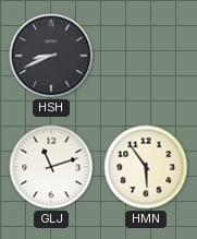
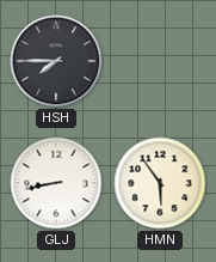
HSH: 8:41 -> 7:45 (56, 61)
GLJ: 11:12 -> 8:43 (56, 183)
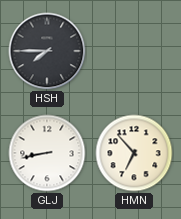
HMN: 5:54 -> 6:53 (134, 153)
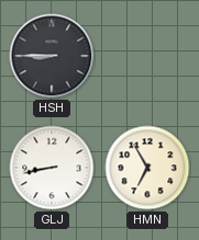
HSH: 7:45 -> 8:45 (52, 56)
HMN: 6:53 -> 6:55 (147, 168)
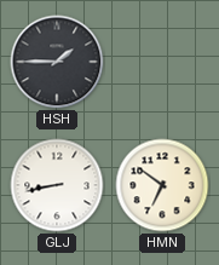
HSH: 8:45 -> 1:45 (57, 62)
HMN: 6:55 -> 6:51 (162, 185)
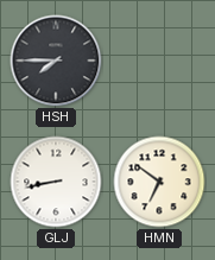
HSH: 1:45 -> 7:45 (56, 61)
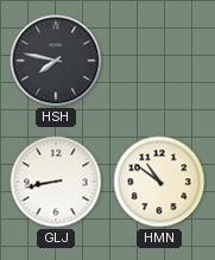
HSH: 7:45 -> 7:47 (56, 61)
HMN: 6:51 -> 10:51 (159, 182)
